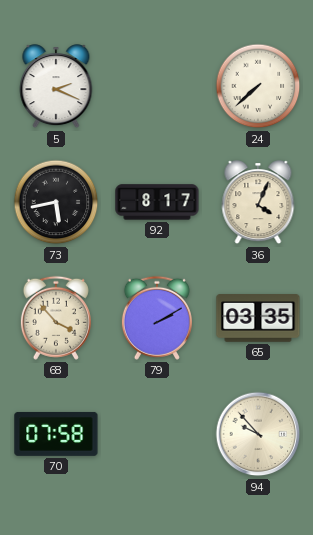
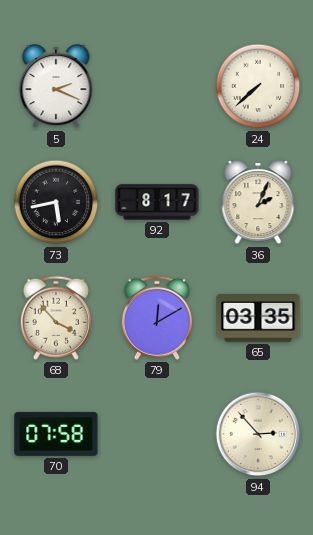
36: 4:04 -> 2:04 (258, 203)
79: 2:10 -> 12:10 (157, 318)
94: 9:53 -> 2:53 (258, 434)
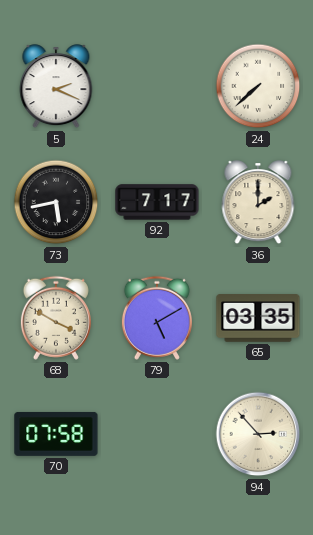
92: 8:17 -> 7:17 (157, 202)
36: 2:04 -> 2:00 (258, 203)
68: 3:53 -> 3:50 (56, 318)
79: 12:10 -> 5:10 (157, 318)
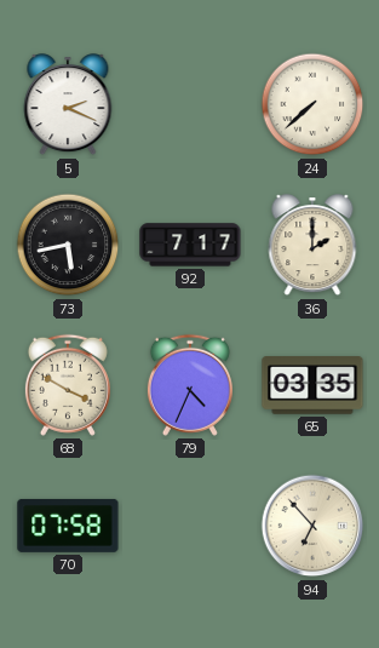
79: 5:10 -> 4:34 (190, 385)
94: 2:53 -> 6:53 (312, 526)
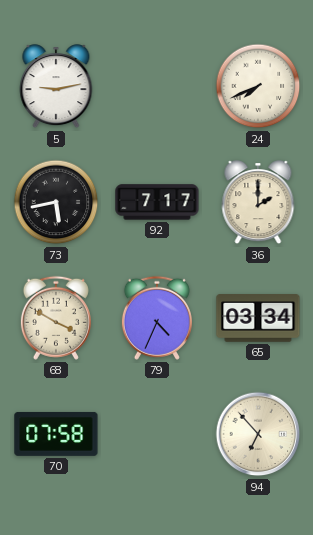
5: 2:19 -> 9:13 (56, 87)
24: 7:38 -> 7:41 (258, 86)
65: 03:35 -> 03:34 (258, 318)
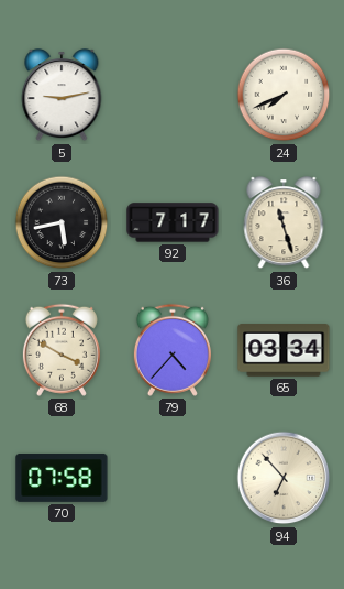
36: 2:00 -> 11:27 (284, 223)
79: 4:34 -> 4:37 (173, 350)
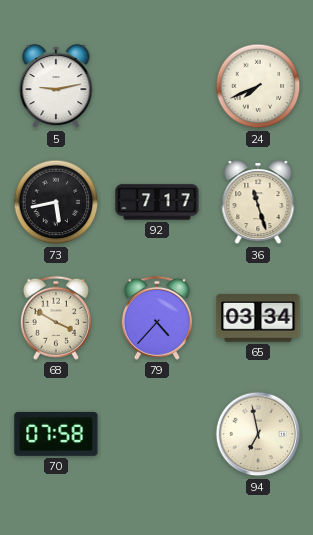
94: 6:53 -> 6:58 (258, 434)
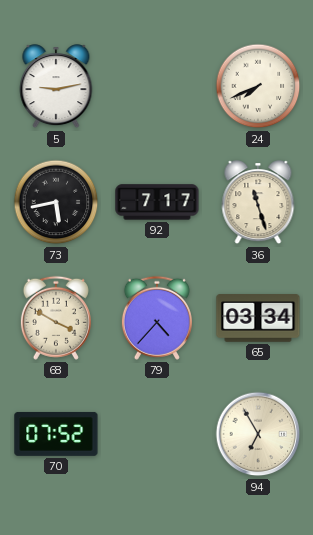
70: 07:58 -> 07:52 (56, 434)
94: 6:58 -> 6:55 (258, 434)
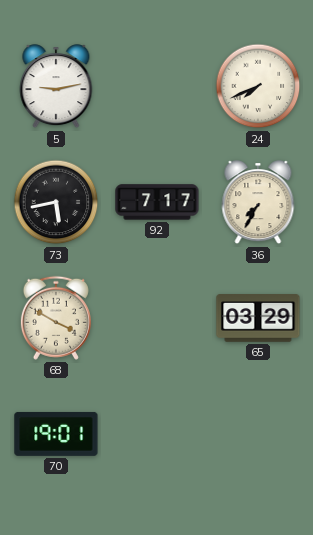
36: 11:27 -> 7:35 (258, 203)
79: 4:37 -> none (157, 318)
65: 03:34 -> 03:29 (258, 318)
70: 07:52 -> 19:01 (56, 434)
94: 6:55 -> none (258, 434)
